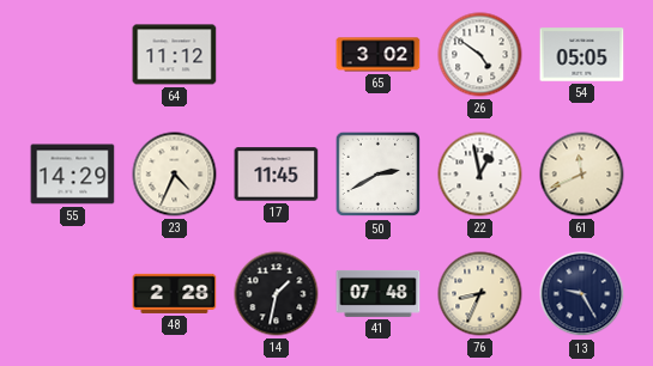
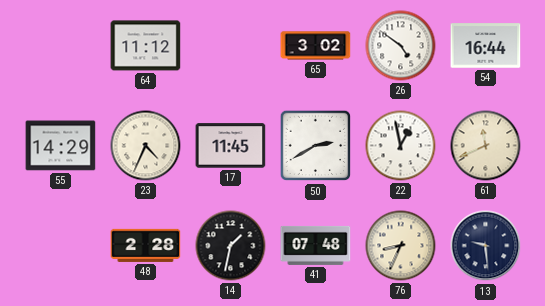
54: 05:05 -> 16:44 (486, 46)
13: 9:25 -> 9:29 (486, 246)
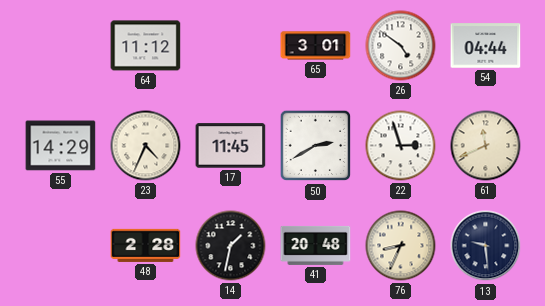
65: 3:02 -> 3:01 (316, 46)
54: 16:44 -> 04:44 (486, 46)
22: 12:58 -> 2:57 (401, 146)
41: 07:48 -> 20:48 (316, 245)
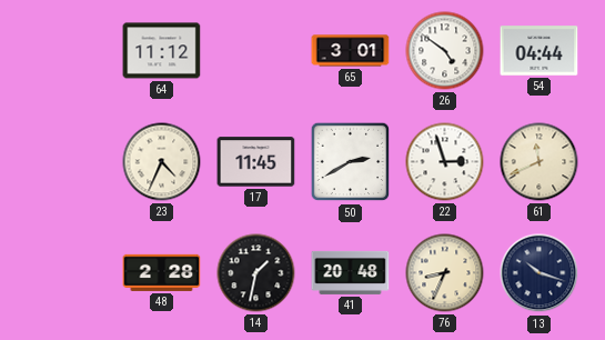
55: 14:29 -> none (61, 146)
13: 9:29 -> 10:18 (540, 273)
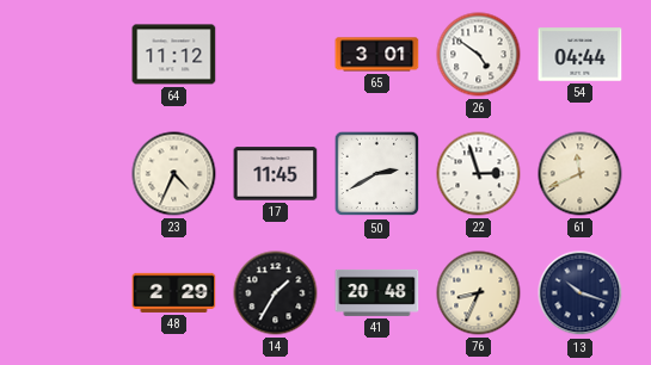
48: 2:28 -> 2:29 (174, 292)
14: 1:32 -> 1:35 (276, 293)
